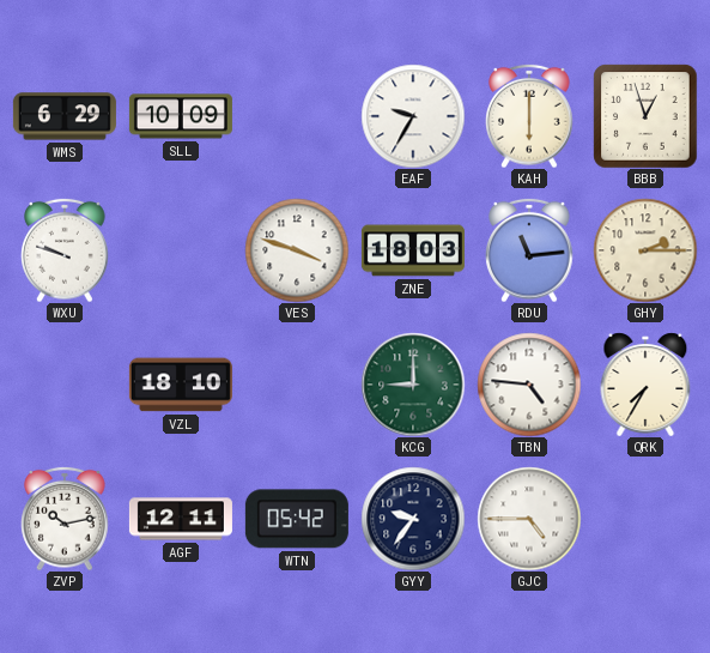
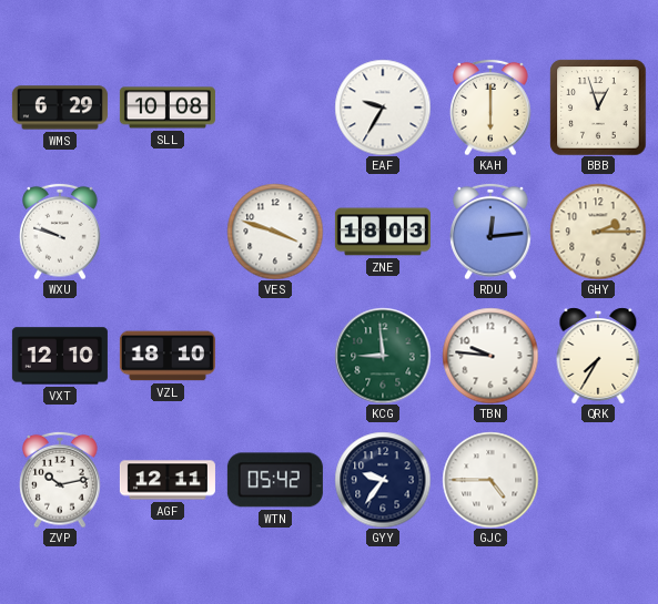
SLL: 10:09 -> 10:08 (168, 108)
RDU: 11:14 -> 12:14 (490, 232)
VXT: none -> 12:10 (60, 356)
KCG: 9:00 -> 8:59 (383, 356)
TBN: 4:46 -> 9:46 (490, 356)
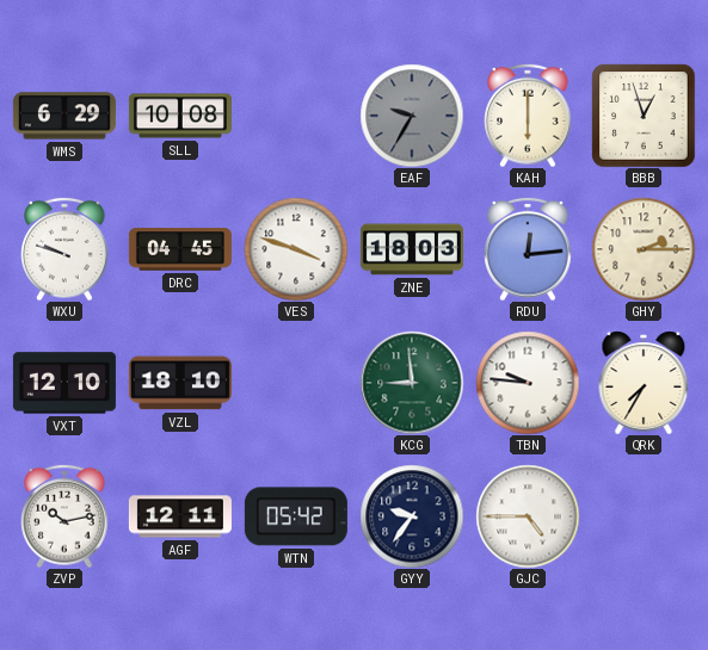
EAF dial: white -> grey (412, 116)
DRC: none -> 04:45 (180, 249)
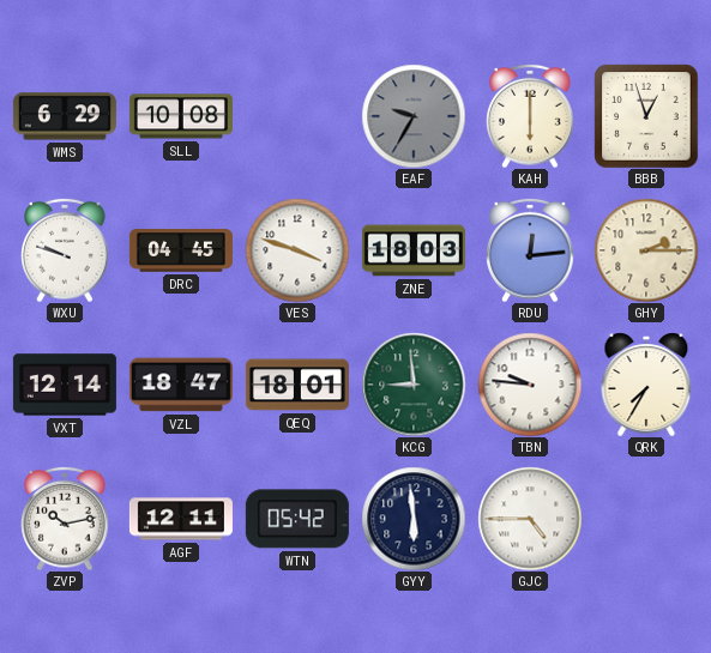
VXT: 12:10 -> 12:14 (65, 385)
VZL: 18:10 -> 18:47 (181, 385)
QEQ: none -> 18:01 (297, 385)
GYY: 9:36 -> 5:59 (414, 519)
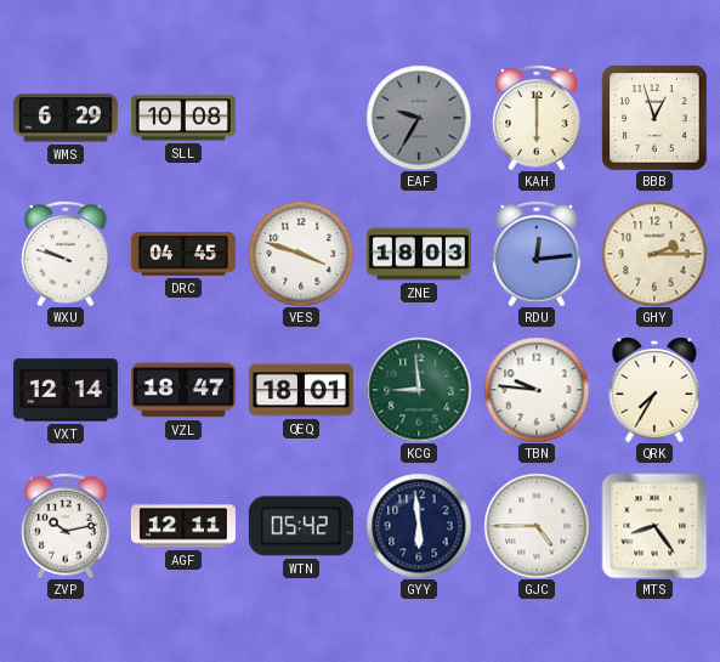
MTS: none -> 8:24 (654, 526)
